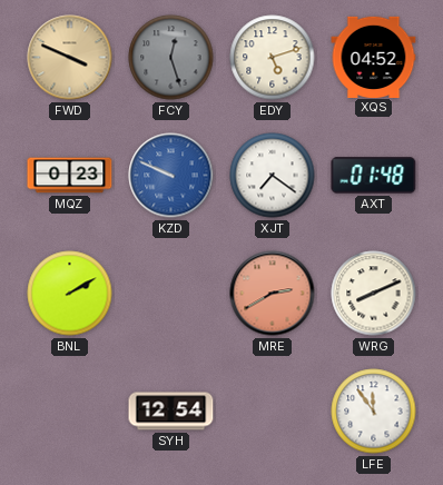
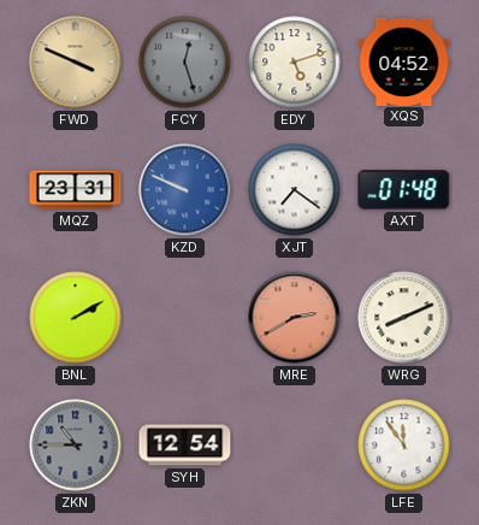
MQZ: 0:23 -> 23:31 (76, 190)
ZKN: none -> 10:45 (76, 446)
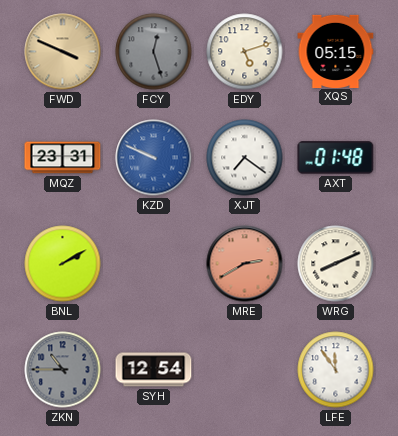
XQS: 04:52 -> 05:15 (336, 51)
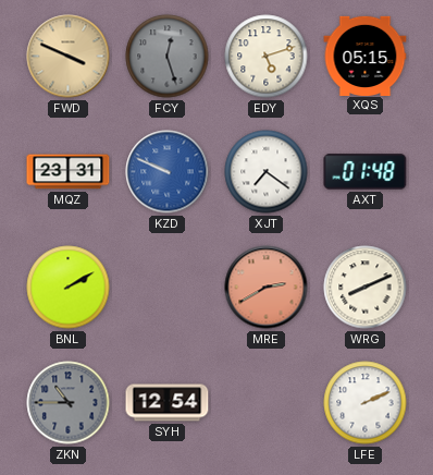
LFE: 11:54 -> 2:11 (366, 403)
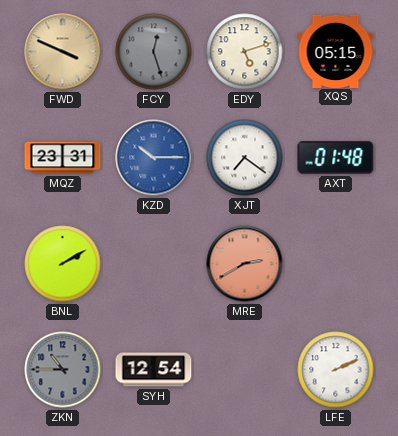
KZD: 9:49 -> 10:15 (154, 158)
WRG: 8:11 -> none (366, 288)
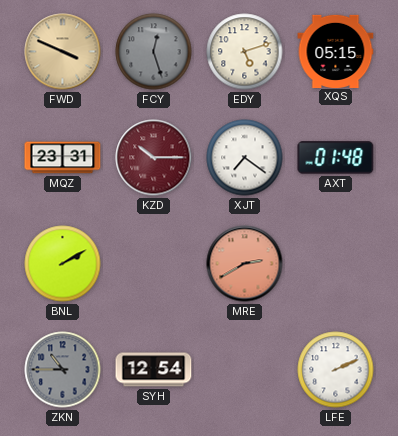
KZD dial: blue -> burgundy (154, 158)
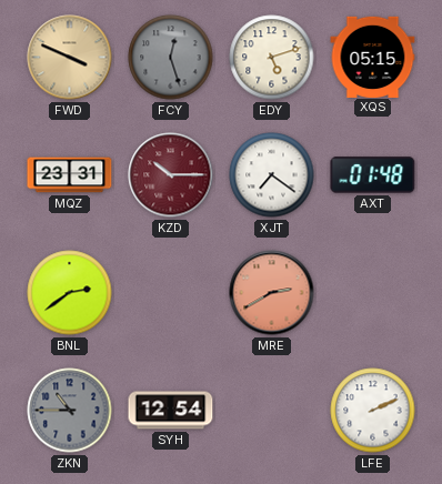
BNL: 2:10 -> 2:39 (70, 293)
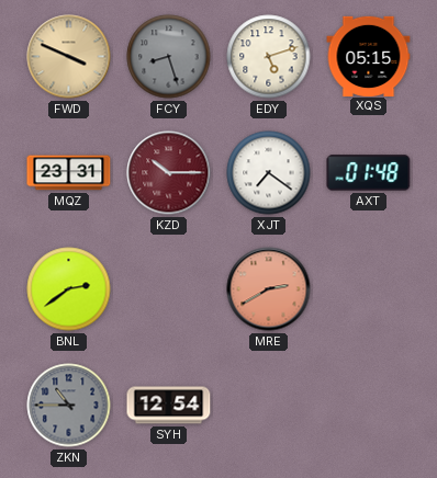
FCY: 12:27 -> 8:27 (169, 57)
LFE: 2:11 -> none (373, 411)
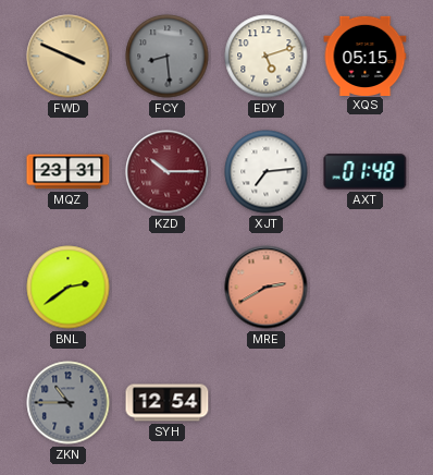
FCY: 8:27 -> 8:29 (168, 57)
XJT: 7:21 -> 7:14 (267, 172)
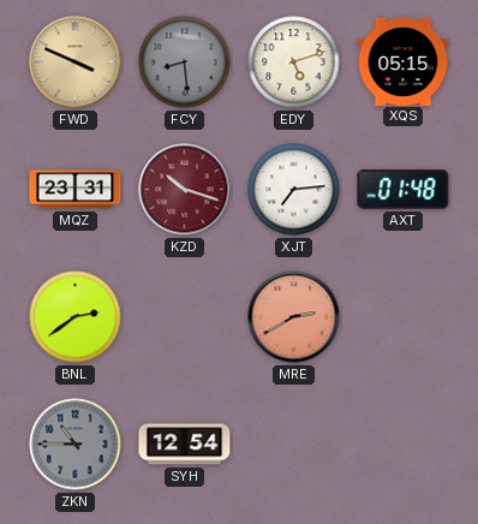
KZD: 10:15 -> 10:18 (185, 190)
